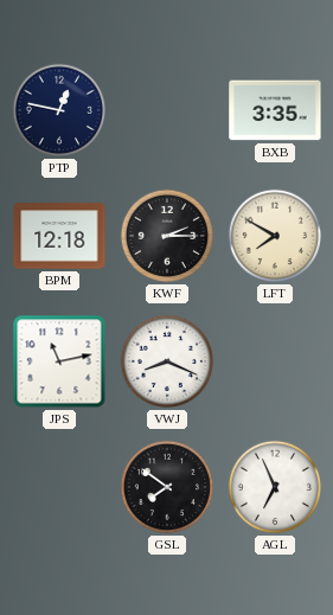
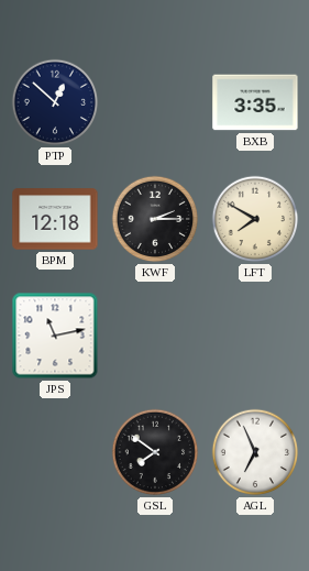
PTP: 12:47 -> 12:52 (55, 102)
VWJ: 8:19 -> none (167, 361)
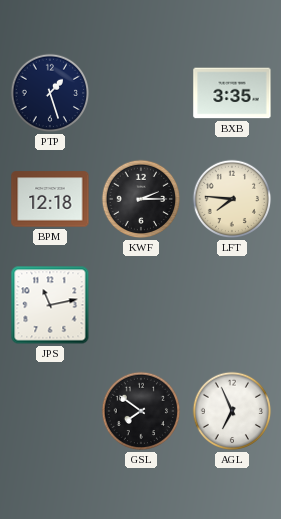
PTP: 12:52 -> 1:27 (50, 93)
LFT: 7:50 -> 7:46 (232, 199)
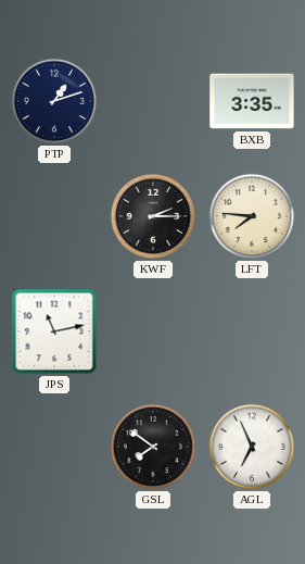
PTP: 1:27 -> 1:12 (54, 101)
BPM: 12:18 -> none (50, 199)
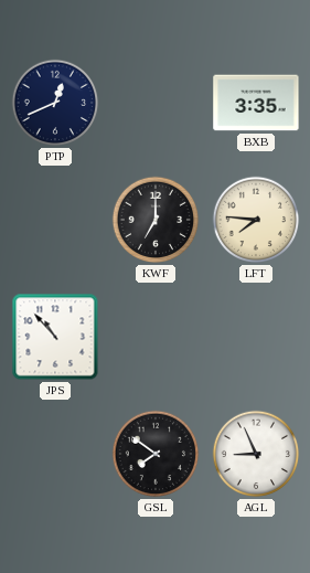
PTP: 1:12 -> 12:41 (55, 103)
KWF: 2:15 -> 7:00 (156, 220)
JPS: 11:13 -> 10:53 (55, 337)
AGL: 6:56 -> 8:56 (256, 454)
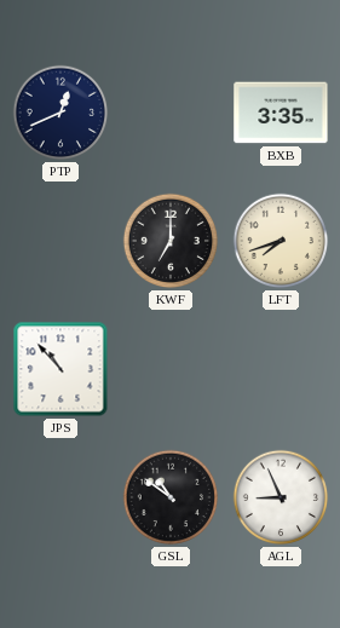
LFT: 7:46 -> 7:42 (281, 241)
GSL: 7:51 -> 10:51 (171, 497)
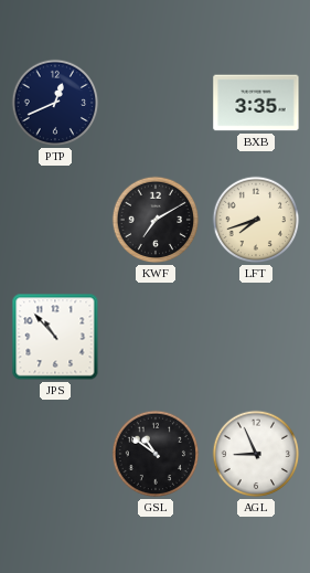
KWF: 7:00 -> 7:10 (156, 220)
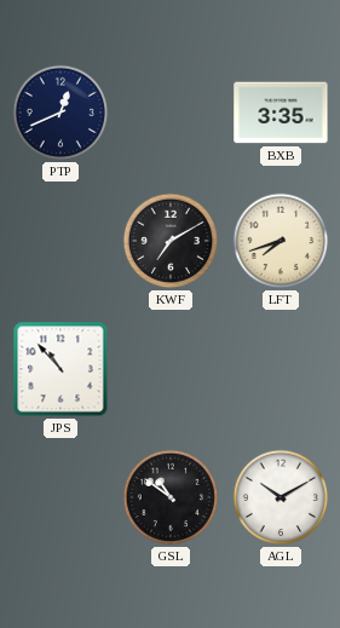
AGL: 8:56 -> 10:10 (281, 497)
